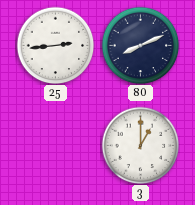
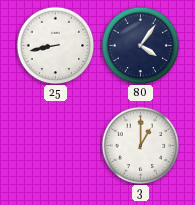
25: 2:44 -> 8:43 (55, 45)
80: 8:11 -> 4:06 (140, 45)
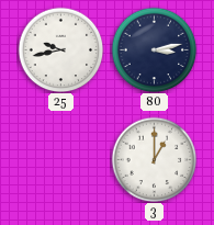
25: 8:43 -> 9:43 (60, 49)
80: 4:06 -> 3:13 (154, 49)
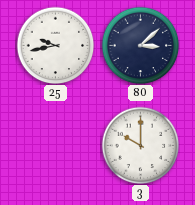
80: 3:13 -> 3:08 (140, 45)
3: 1:00 -> 10:00 (140, 145)
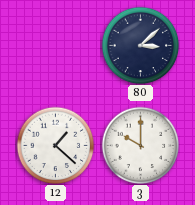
25: 9:43 -> none (55, 45)
12: none -> 1:22 (55, 145)
